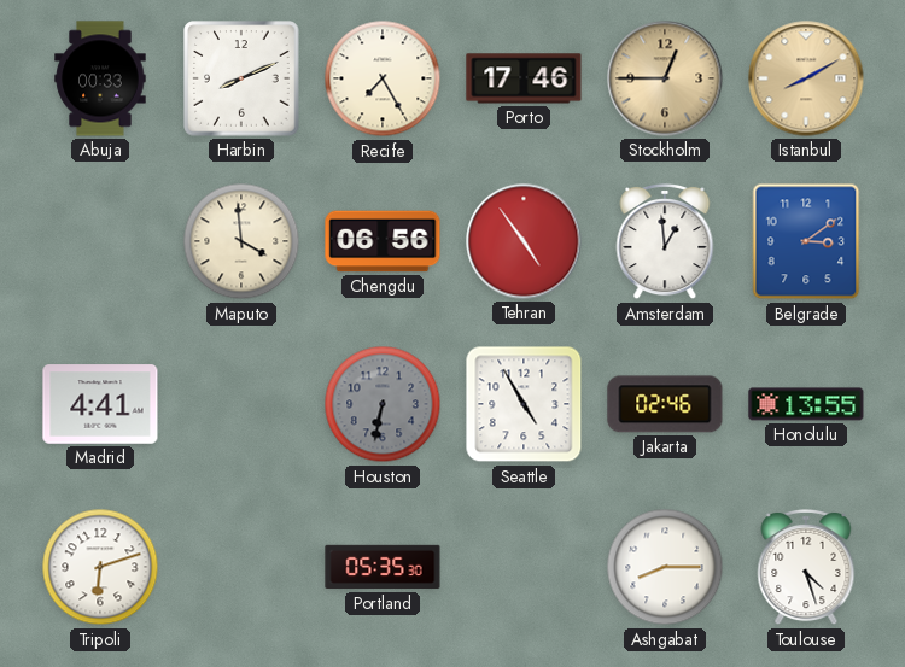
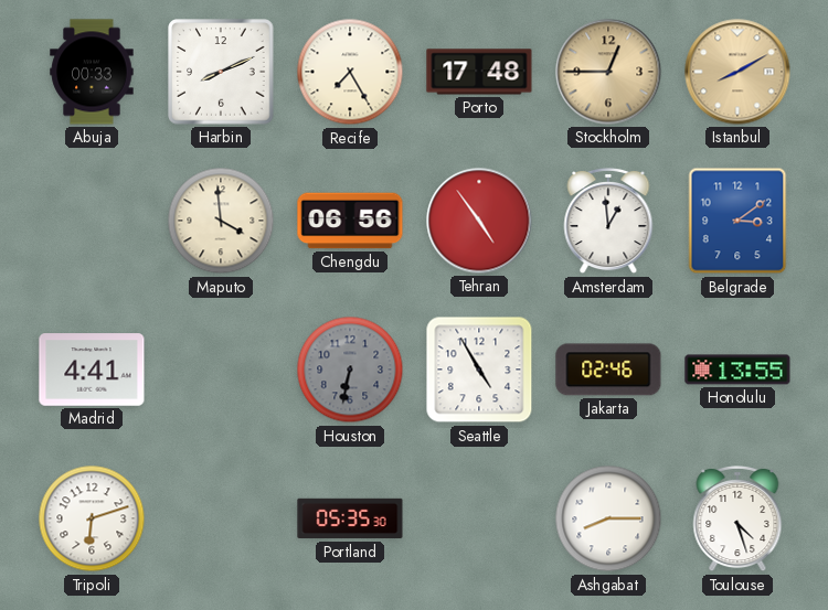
Porto: 17:46 -> 17:48 (479, 72)
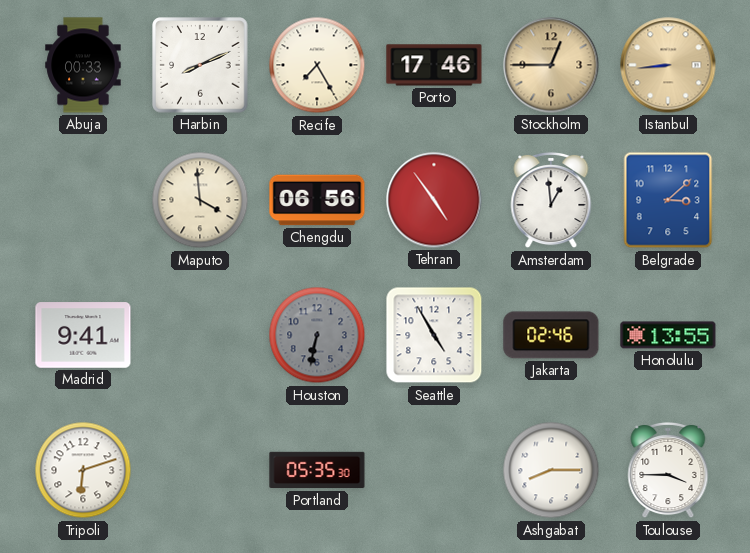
Porto: 17:48 -> 17:46 (434, 65)
Istanbul: 8:10 -> 8:44 (668, 65)
Belgrade: 3:09 -> 3:08 (668, 200)
Madrid: 4:41 -> 9:41 (83, 335)
Toulouse: 4:27 -> 3:45 (668, 470)
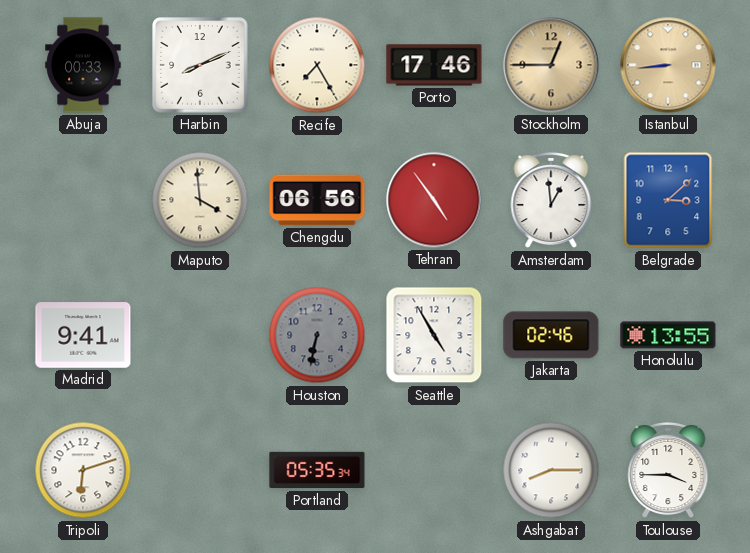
Portland: 05:35:30 -> 05:35:34 (317, 470)
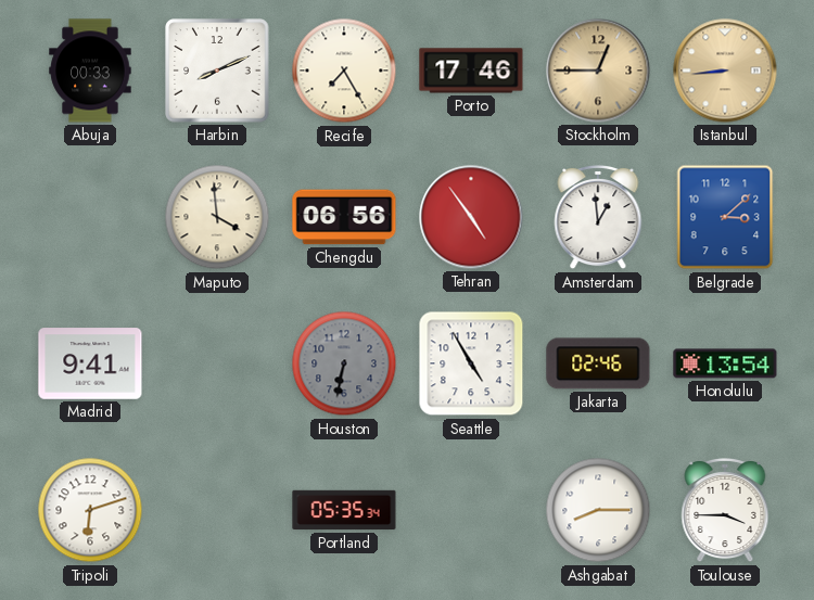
Honolulu: 13:55 -> 13:54 (725, 363)
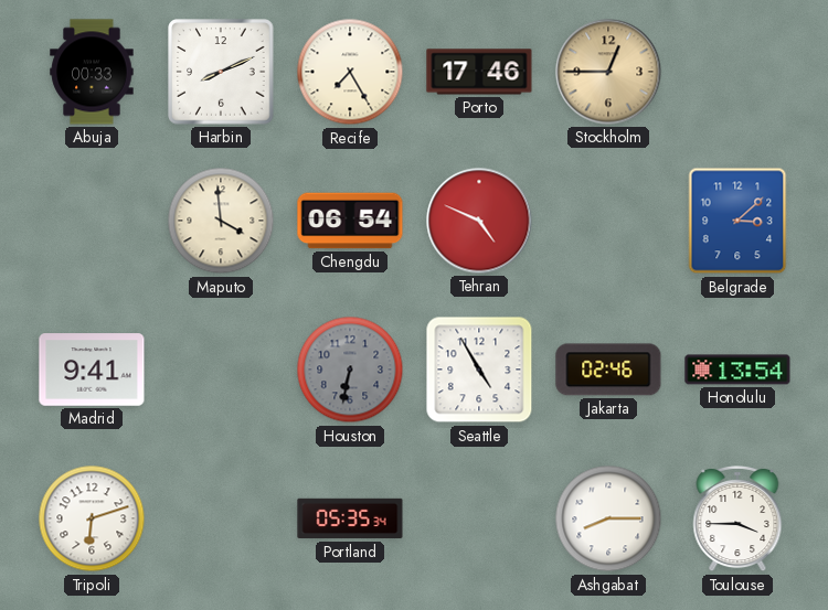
Istanbul: 8:44 -> none (725, 71)
Chengdu: 06:56 -> 06:54 (350, 221)
Tehran: 4:54 -> 4:49 (479, 221)
Amsterdam: 12:59 -> none (598, 217)
